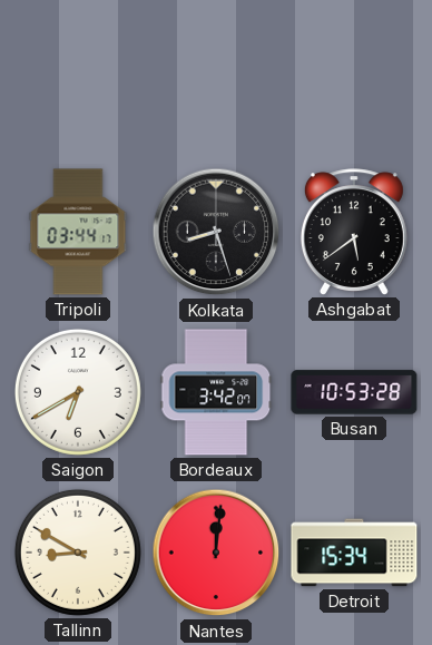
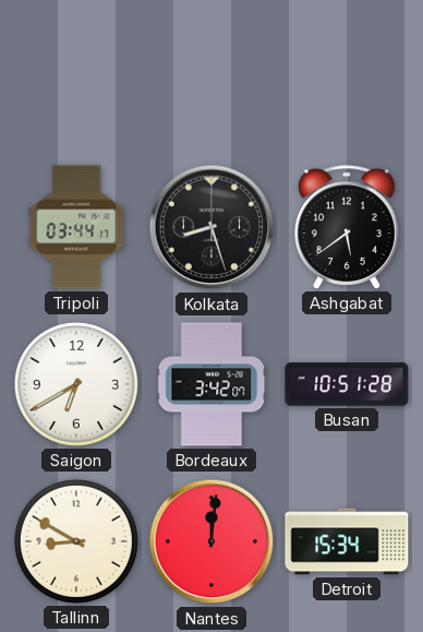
Busan: 10:53 -> 10:51 (347, 384)
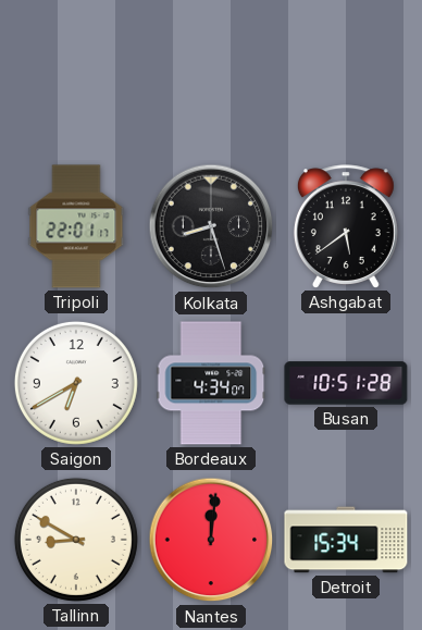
Tripoli: 03:44 -> 22:01 (76, 226)
Bordeaux: 3:42 -> 4:34 (211, 383)
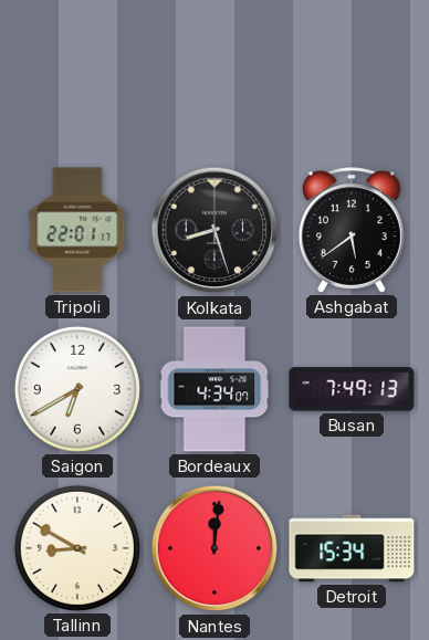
Busan: 10:51 -> 7:49 (352, 389)
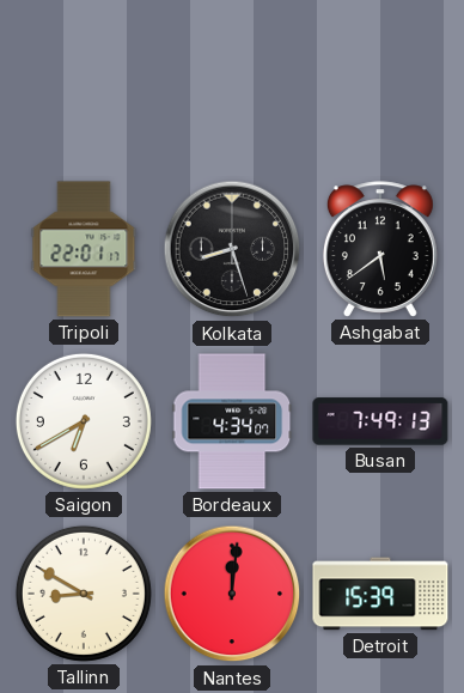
Detroit: 15:34 -> 15:39 (380, 594)
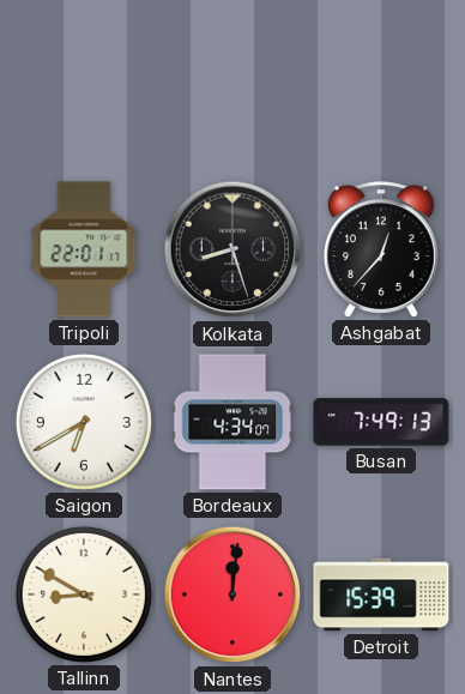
Ashgabat: 5:39 -> 12:37 (381, 249)
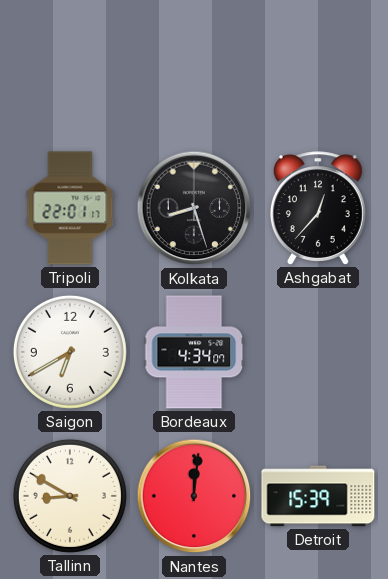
Busan: 7:49 -> none (381, 422)
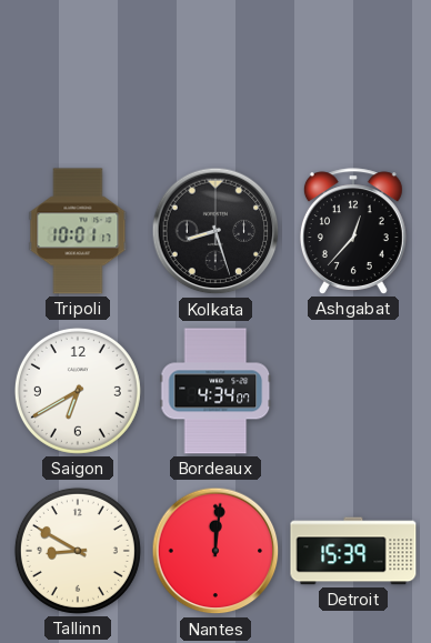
Tripoli: 22:01 -> 10:01 (78, 231)
